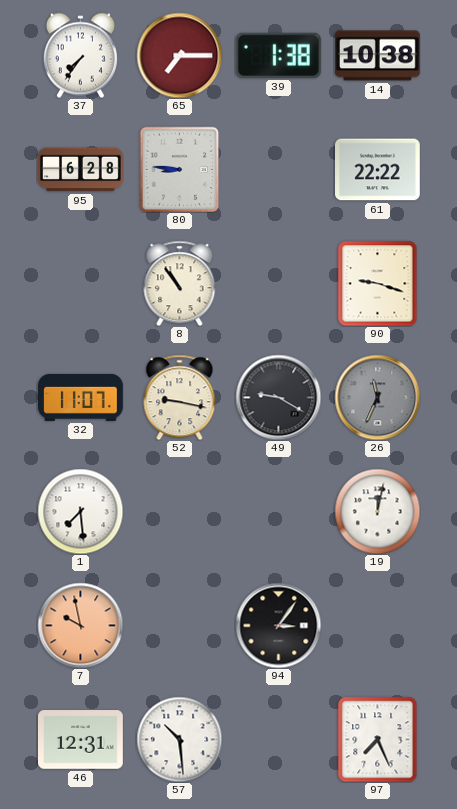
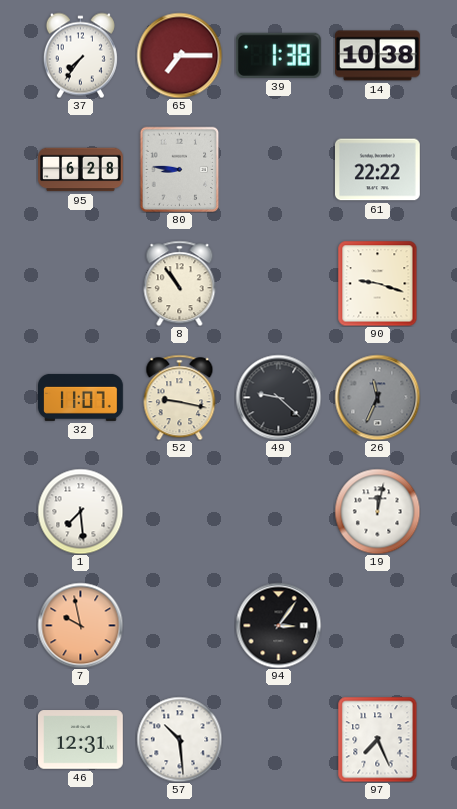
49: 9:20 -> 9:22 (278, 397)
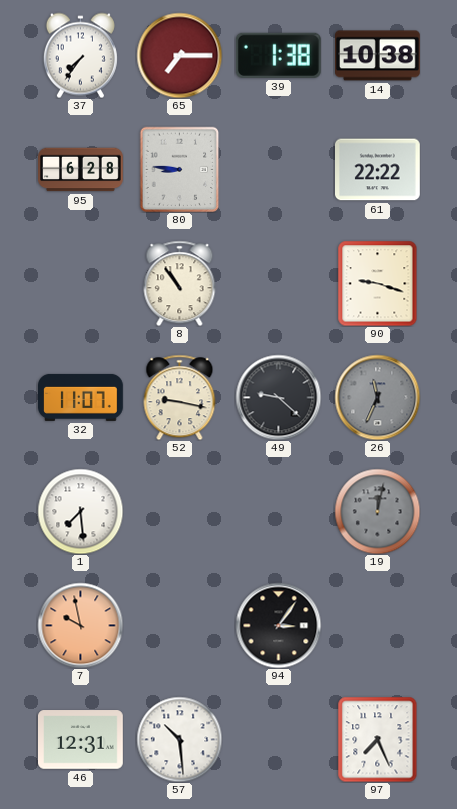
19 dial: white -> grey (377, 511)
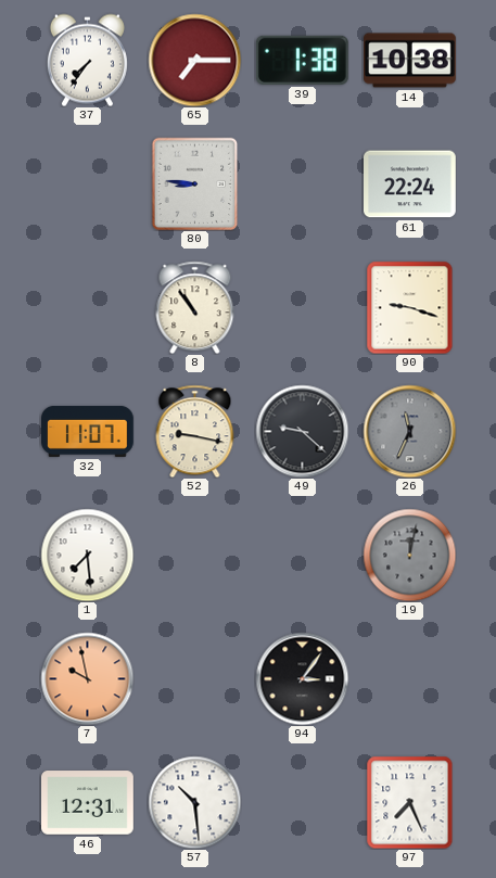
95: 6:28 -> none (81, 170)
61: 22:22 -> 22:24 (410, 184)
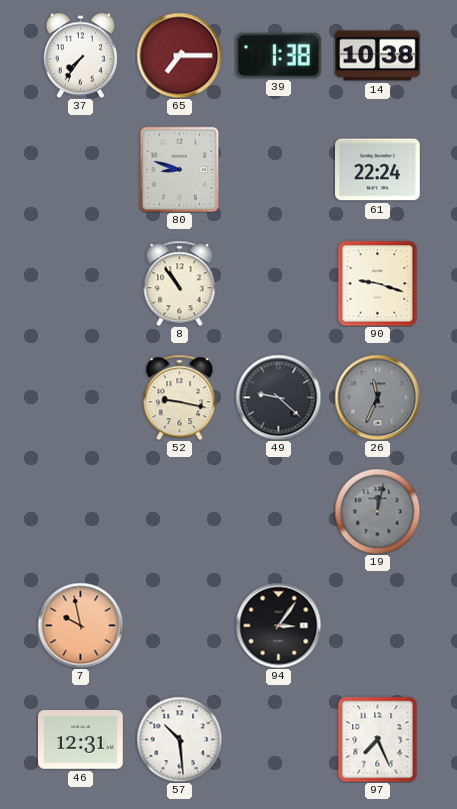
80: 8:46 -> 8:48 (180, 169)
32: 11:07 -> none (88, 431)
1: 7:29 -> none (87, 555)
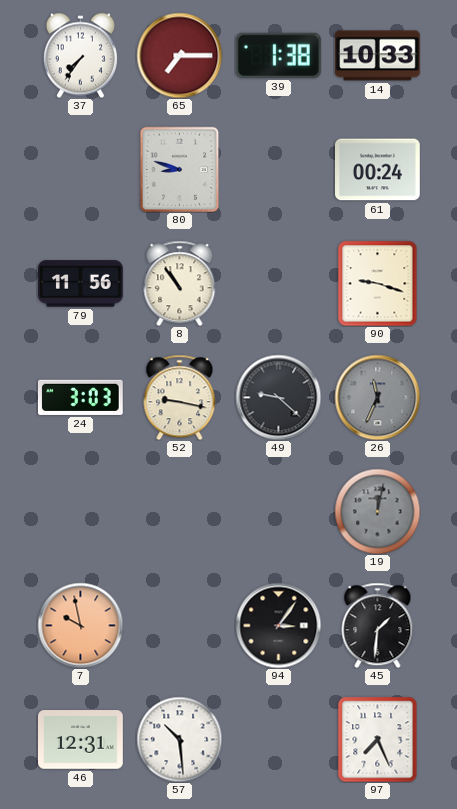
14: 10:38 -> 10:33 (378, 56)
61: 22:24 -> 00:24 (378, 170)
79: none -> 11:56 (81, 284)
24: none -> 3:03 (80, 397)
45: none -> 1:31 (378, 625)
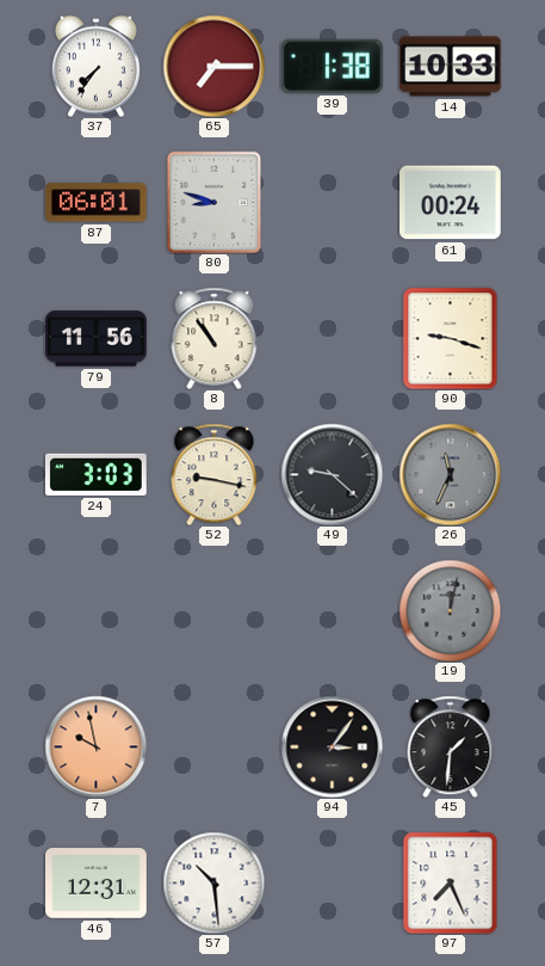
87: none -> 06:01 (97, 203)
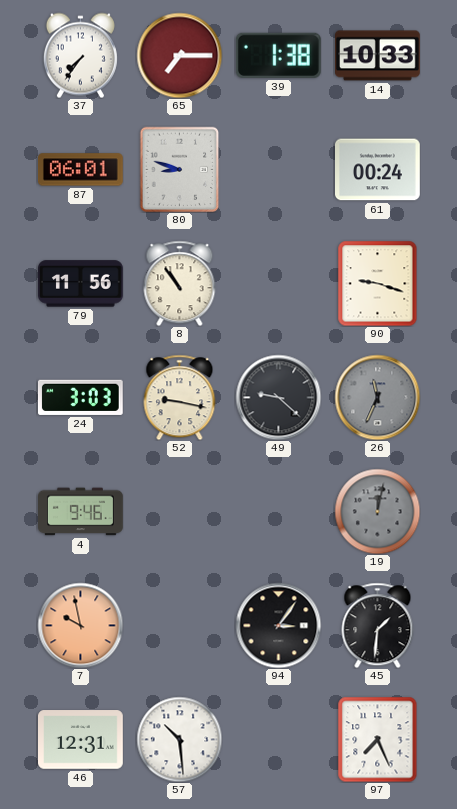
4: none -> 9:46 (81, 512)
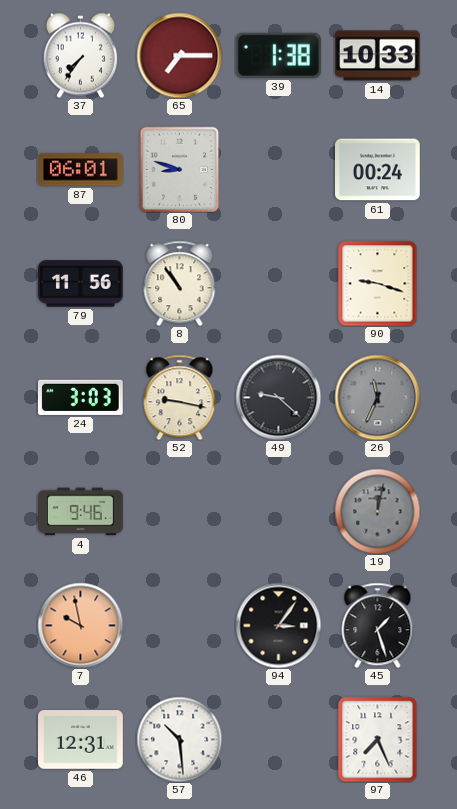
45: 1:31 -> 1:27 (378, 625)
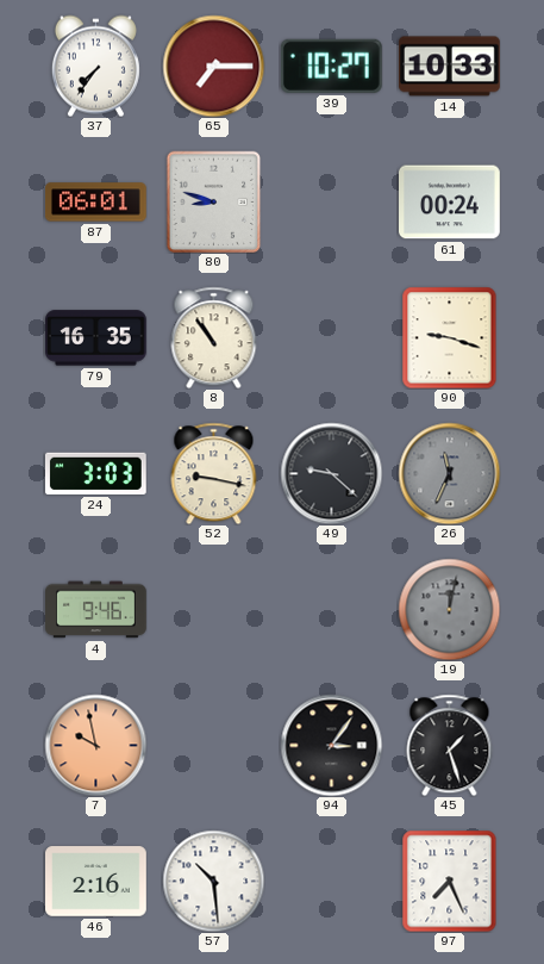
39: 1:38 -> 10:27 (331, 66)
79: 11:56 -> 16:35 (96, 338)
46: 12:31 -> 2:16 (96, 882)
